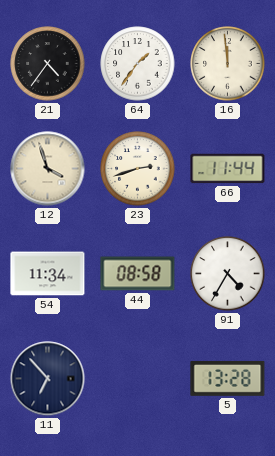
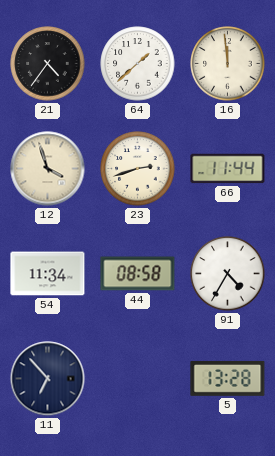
64: 1:36 -> 1:38 (138, 64)
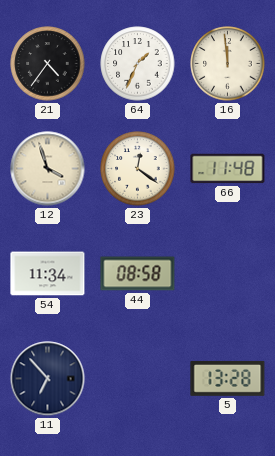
64: 1:38 -> 1:34 (138, 64)
23: 2:42 -> 12:21 (138, 169)
66: 11:44 -> 11:48 (228, 169)
91: 4:35 -> none (228, 274)
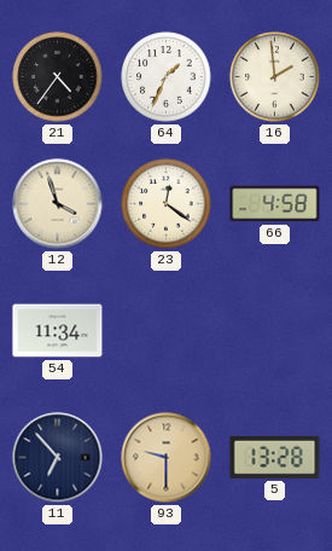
16: 11:59 -> 1:59 (275, 77)
66: 11:48 -> 4:58 (275, 204)
44: 08:58 -> none (138, 274)
93: none -> 9:30 (167, 458)
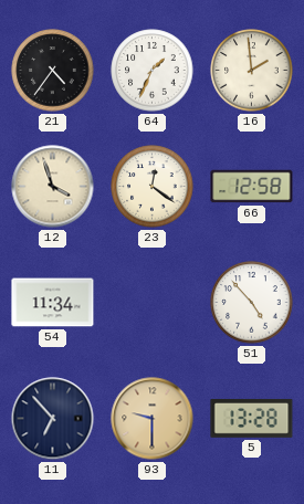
66: 4:58 -> 12:58 (252, 187)
51: none -> 4:53 (252, 303)
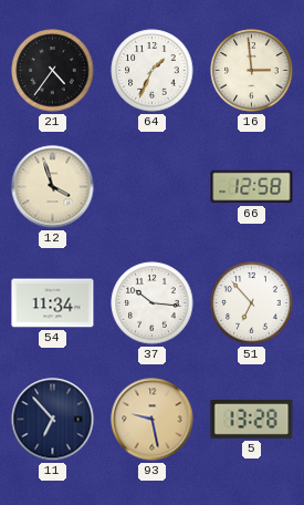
16: 1:59 -> 2:59 (252, 71)
23: 12:21 -> none (153, 187)
37: none -> 10:16 (153, 303)
51: 4:53 -> 6:53 (252, 303)
93: 9:30 -> 9:28 (153, 420)
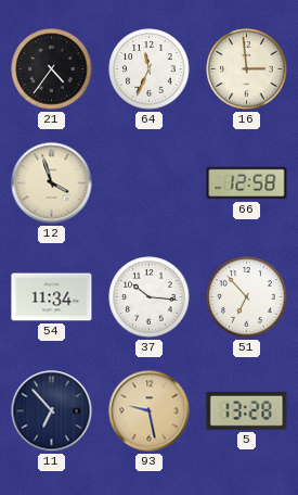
64: 1:34 -> 11:34 (150, 69)
